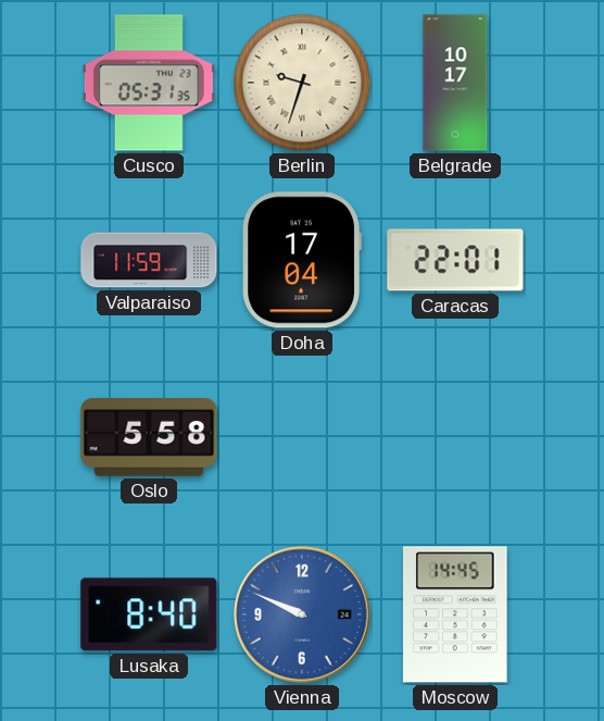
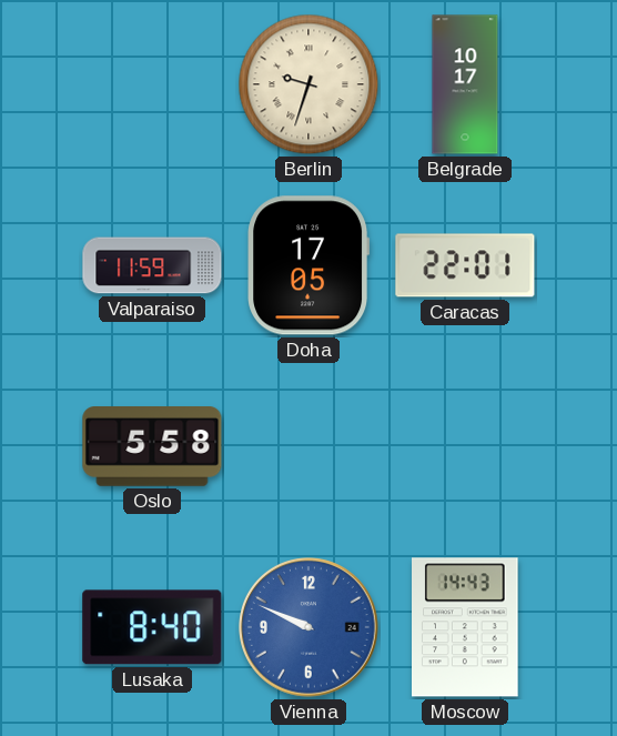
Cusco: 05:31 -> none (149, 83)
Doha: 17:04 -> 17:05 (308, 265)
Moscow: 14:45 -> 14:43 (466, 627)
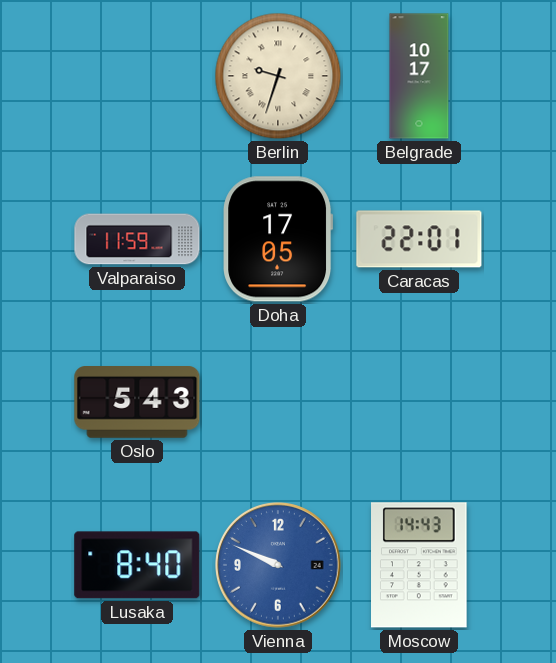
Oslo: 5:58 -> 5:43 (137, 403)
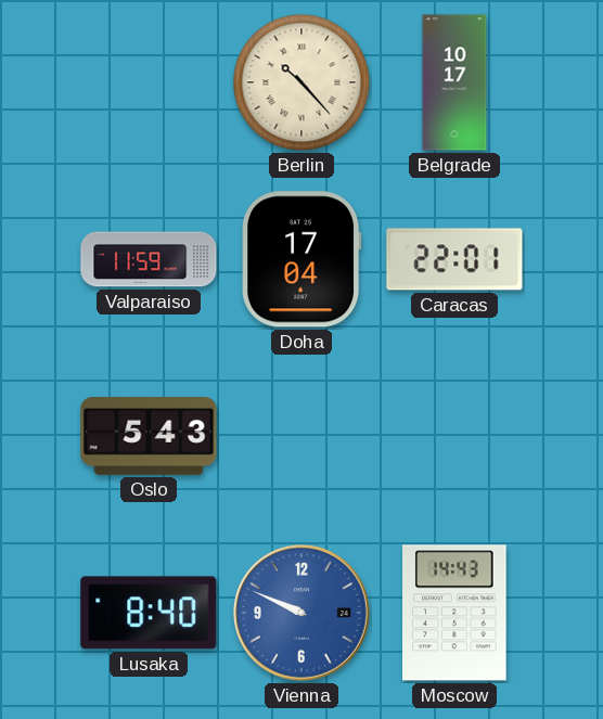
Berlin: 9:33 -> 10:23 (301, 82)
Doha: 17:05 -> 17:04 (301, 259)
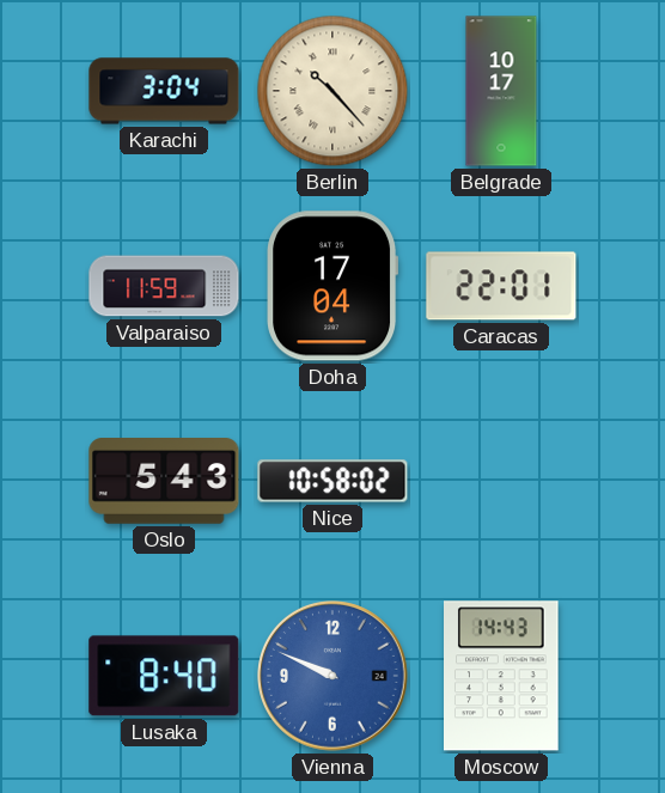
Karachi: none -> 3:04 (164, 91)
Nice: none -> 10:58 (332, 481)
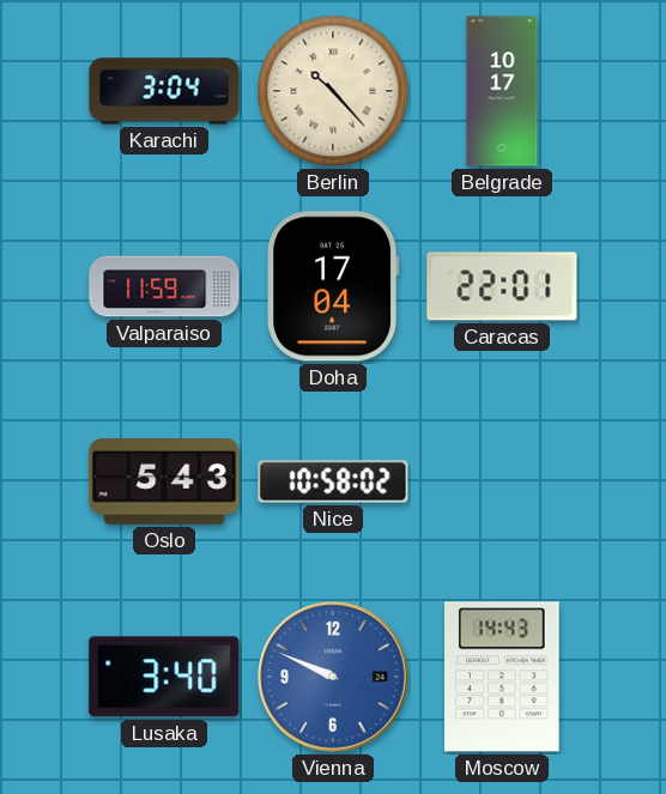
Lusaka: 8:40 -> 3:40 (164, 677)
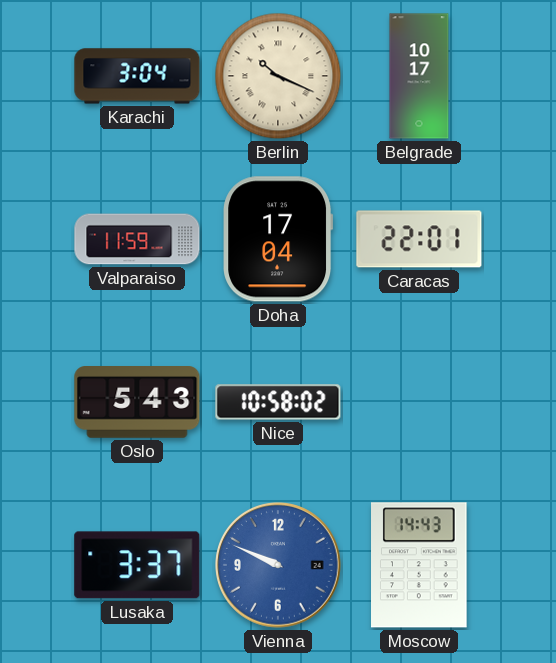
Berlin: 10:23 -> 10:19 (278, 76)
Lusaka: 3:40 -> 3:37 (137, 565)
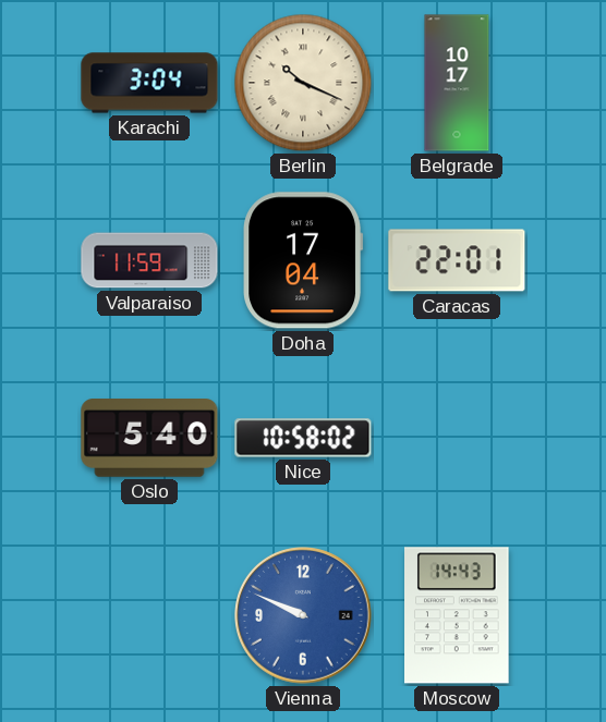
Oslo: 5:43 -> 5:40 (149, 439)
Lusaka: 3:37 -> none (137, 565)
